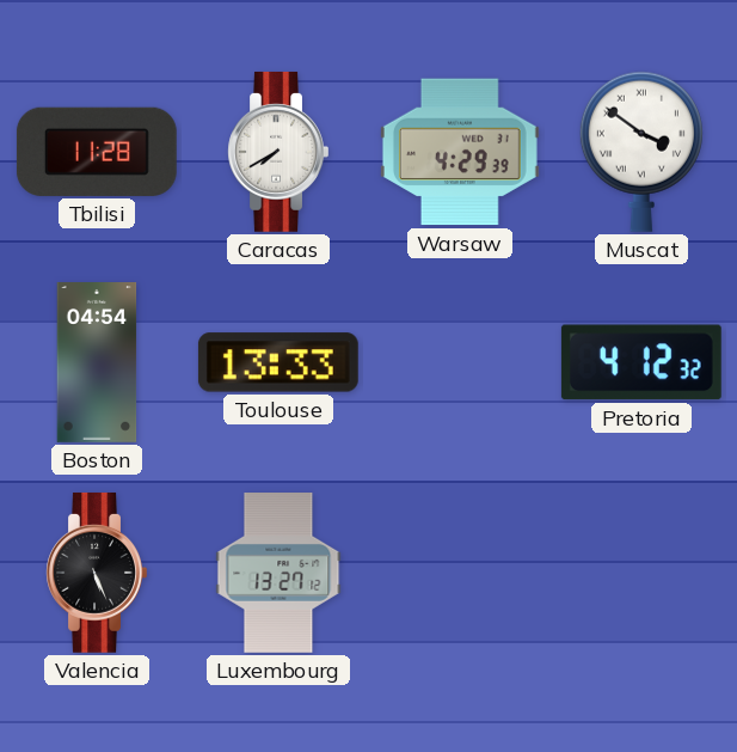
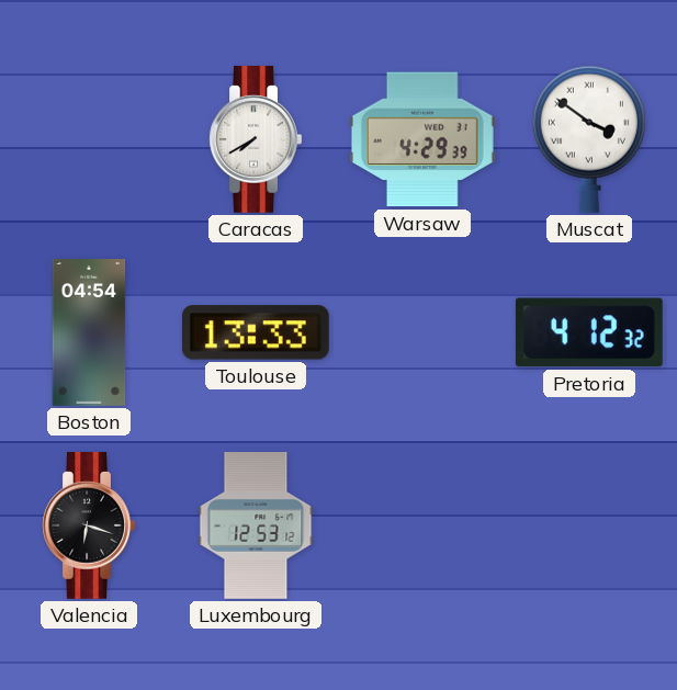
Tbilisi: 11:28 -> none (97, 152)
Valencia: 5:26 -> 6:18 (89, 525)
Luxembourg: 13:27 -> 12:53 (256, 527)
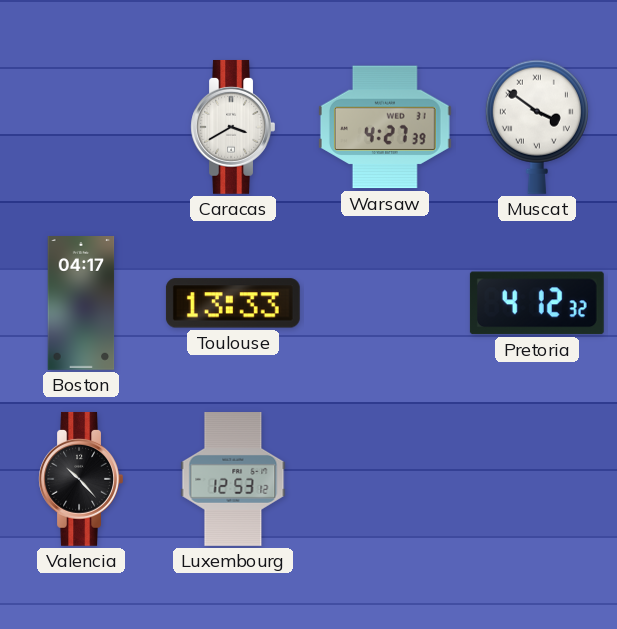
Caracas: 7:40 -> 3:40 (233, 127)
Warsaw: 4:29 -> 4:27 (385, 127)
Boston: 04:54 -> 04:17 (81, 304)
Valencia: 6:18 -> 10:23 (81, 479)
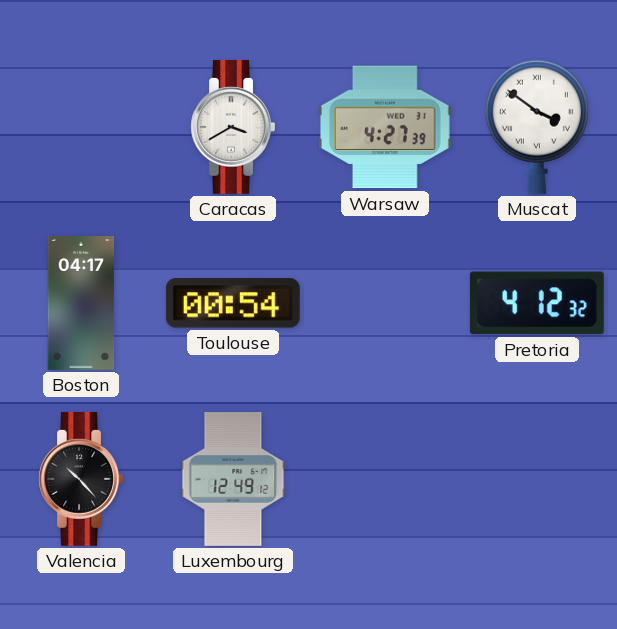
Toulouse: 13:33 -> 00:54 (233, 303)
Luxembourg: 12:53 -> 12:49 (233, 480)
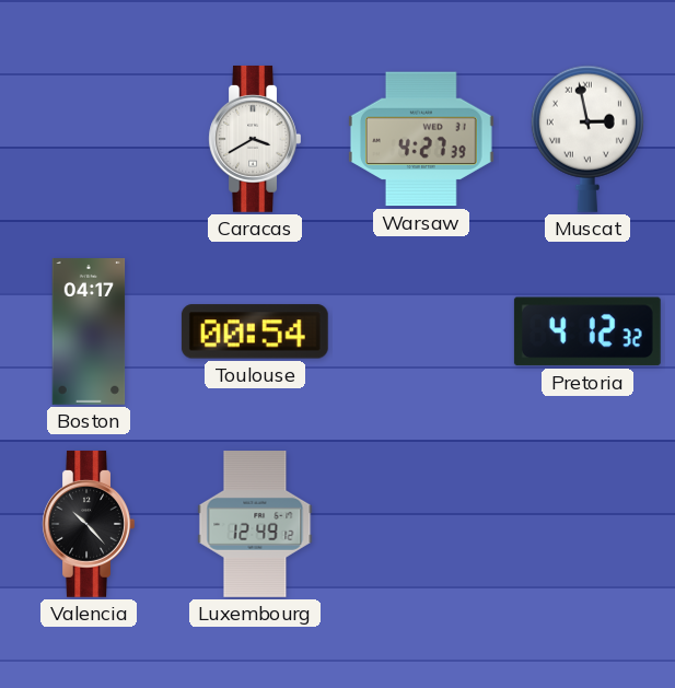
Muscat: 3:51 -> 2:58 (587, 139)
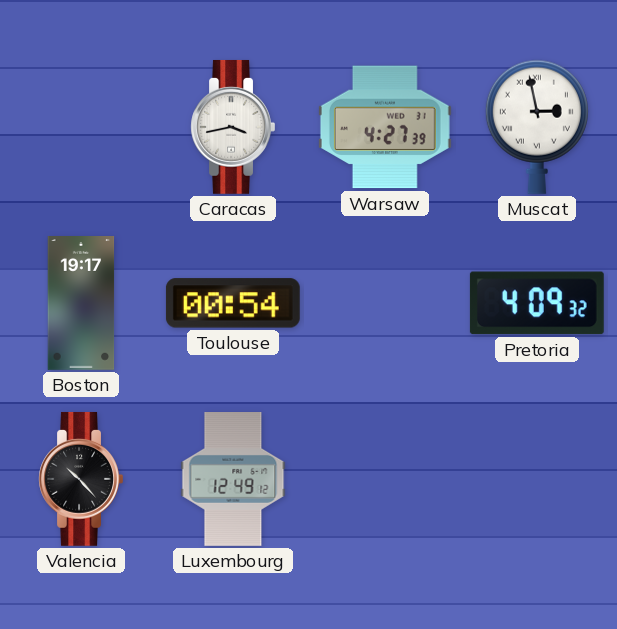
Caracas: 3:40 -> 3:43 (233, 127)
Boston: 04:17 -> 19:17 (81, 304)
Pretoria: 4:12 -> 4:09 (537, 303)
